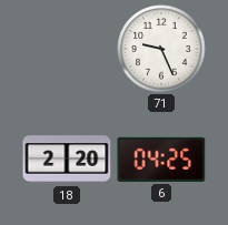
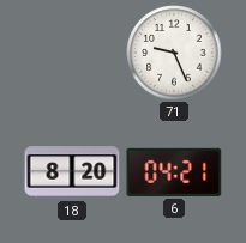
18: 2:20 -> 8:20 (72, 172)
6: 04:25 -> 04:21 (174, 172)
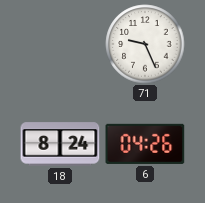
18: 8:20 -> 8:24 (60, 144)
6: 04:21 -> 04:26 (145, 144)
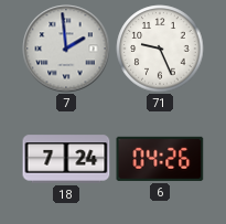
7: none -> 1:59 (66, 49)
18: 8:24 -> 7:24 (66, 159)
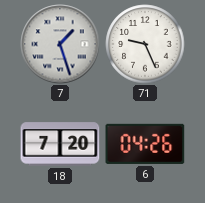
7: 1:59 -> 1:27 (60, 44)
18: 7:24 -> 7:20 (60, 144)
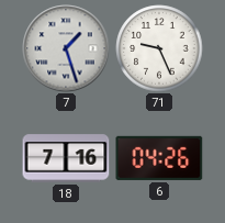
18: 7:20 -> 7:16 (66, 158)
